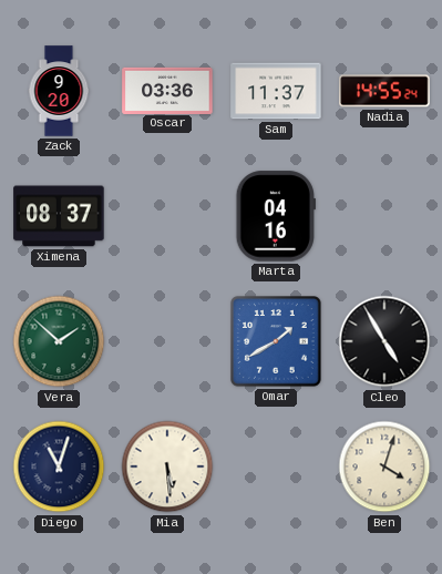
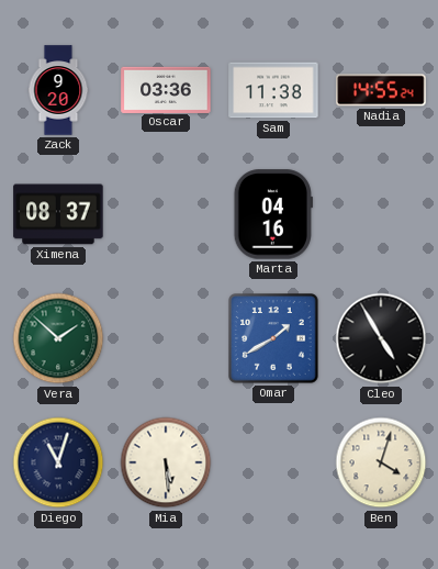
Sam: 11:37 -> 11:38 (273, 90)
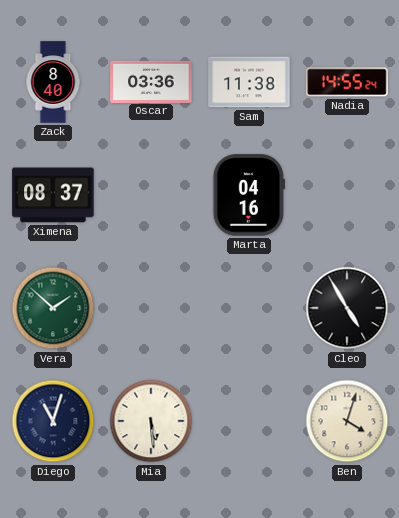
Zack: 9:20 -> 8:40 (53, 82)
Omar: 1:40 -> none (274, 339)
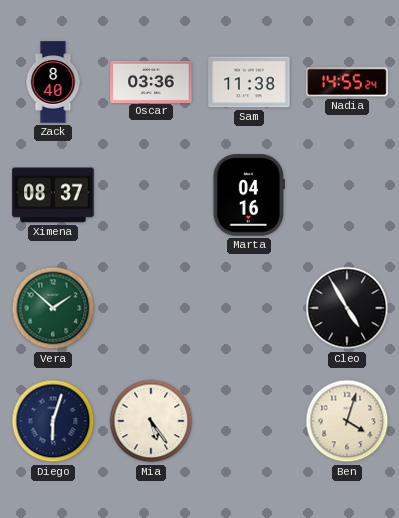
Diego: 11:03 -> 6:03 (53, 421)
Mia: 5:29 -> 5:24 (151, 421)
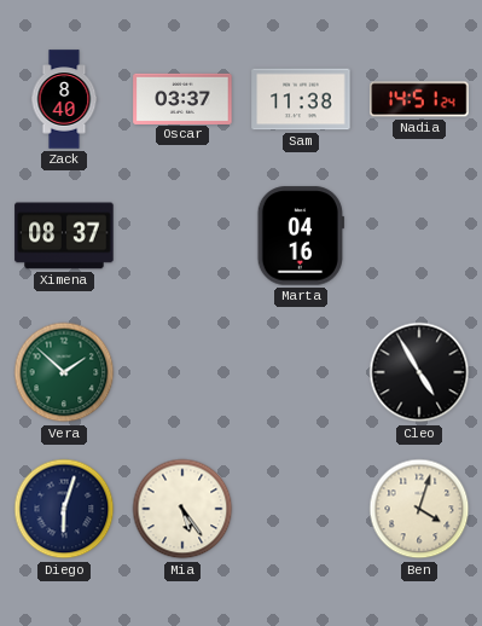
Oscar: 03:36 -> 03:37 (182, 98)
Nadia: 14:55 -> 14:51 (419, 99)
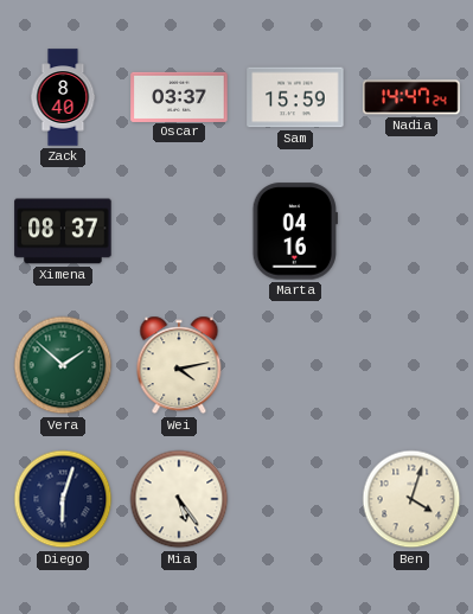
Sam: 11:38 -> 15:59 (295, 97)
Nadia: 14:51 -> 14:47 (411, 97)
Wei: none -> 4:13 (179, 365)
Cleo: 4:55 -> none (419, 372)
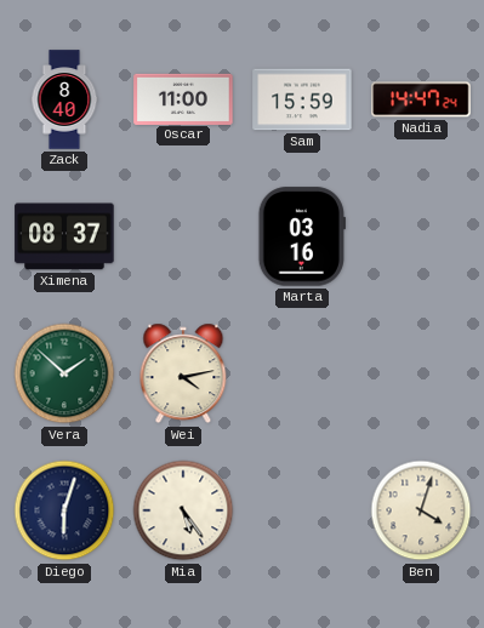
Oscar: 03:37 -> 11:00 (183, 98)
Marta: 04:16 -> 03:16 (302, 236)
